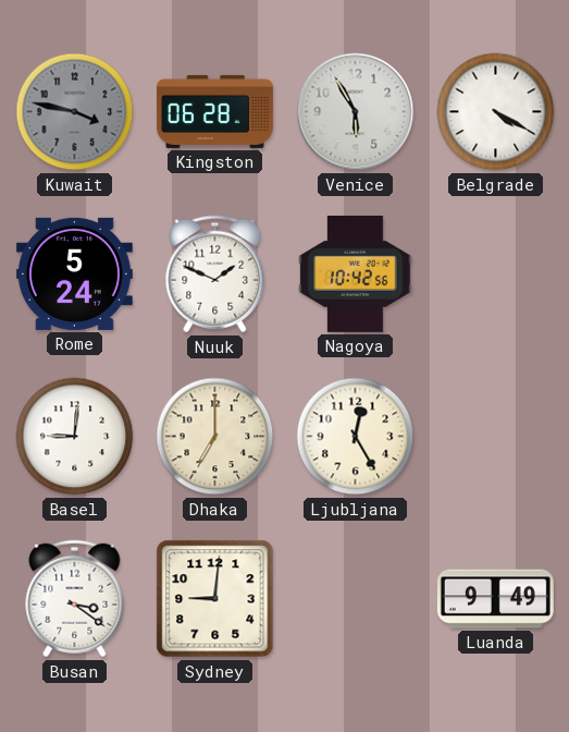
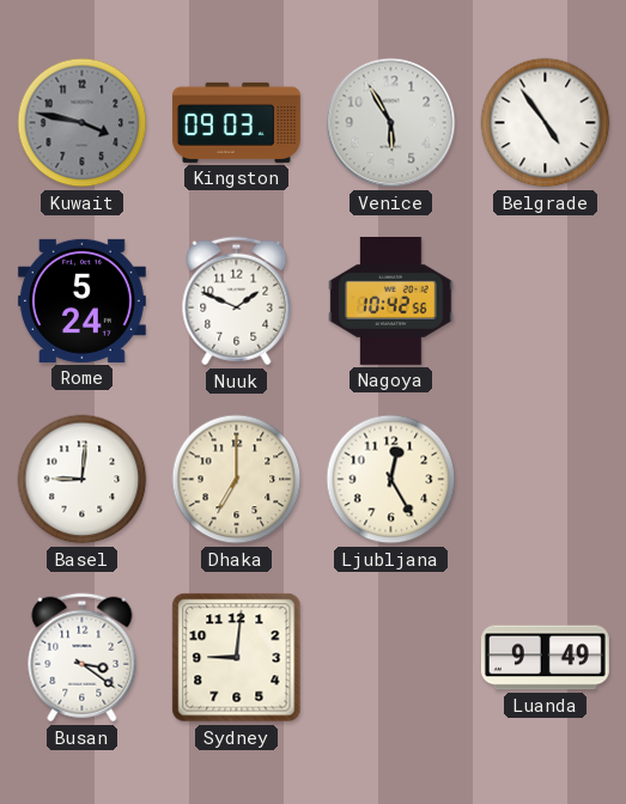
Kingston: 06:28 -> 09:03 (236, 122)
Belgrade: 4:20 -> 4:54 (546, 123)
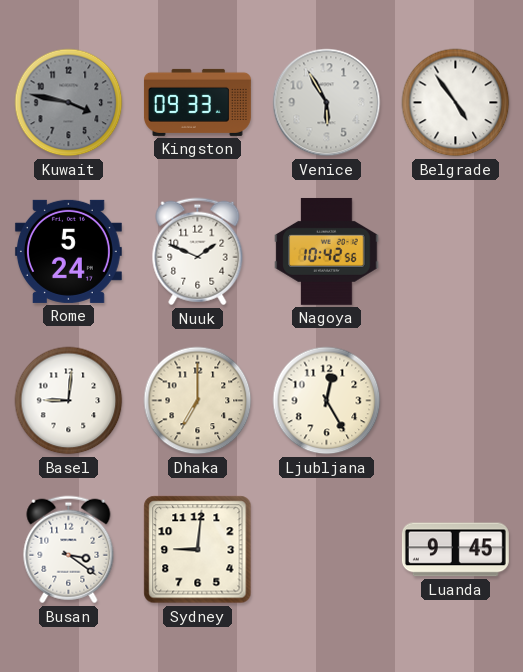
Kingston: 09:03 -> 09:33 (197, 102)
Luanda: 9:49 -> 9:45 (455, 550)
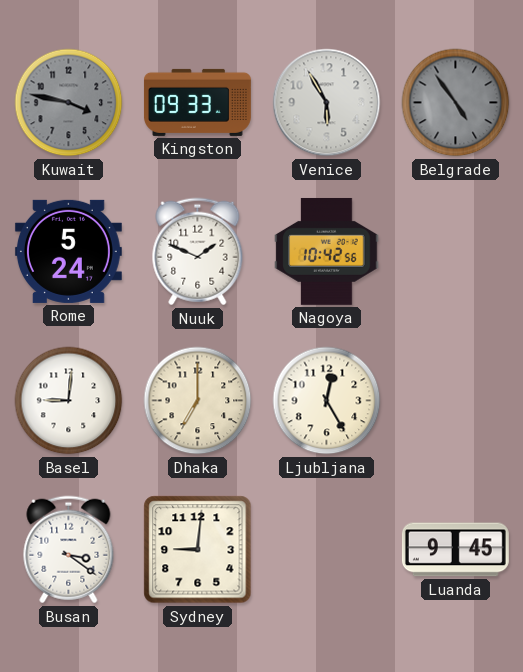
Belgrade dial: white -> grey (456, 103)
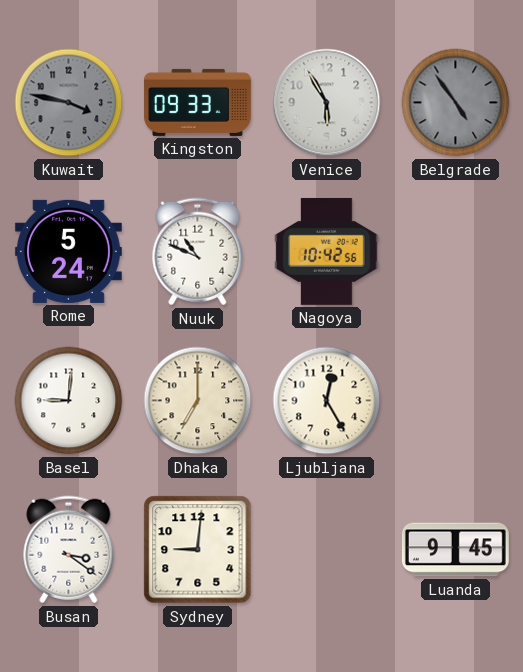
Nuuk: 1:49 -> 10:49 (198, 252)
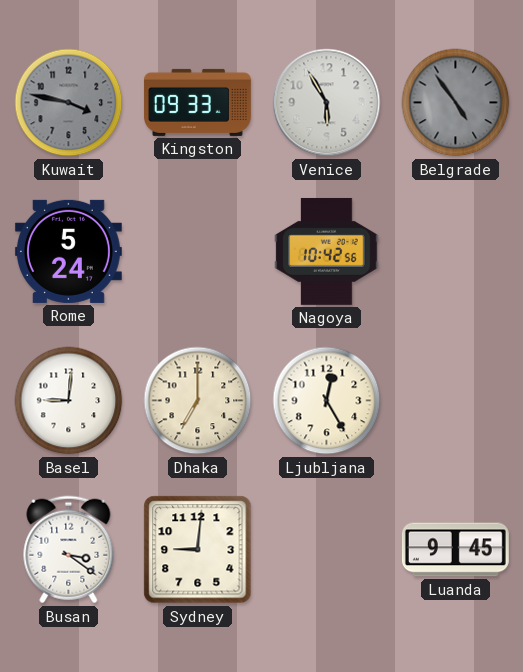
Nuuk: 10:49 -> none (198, 252)
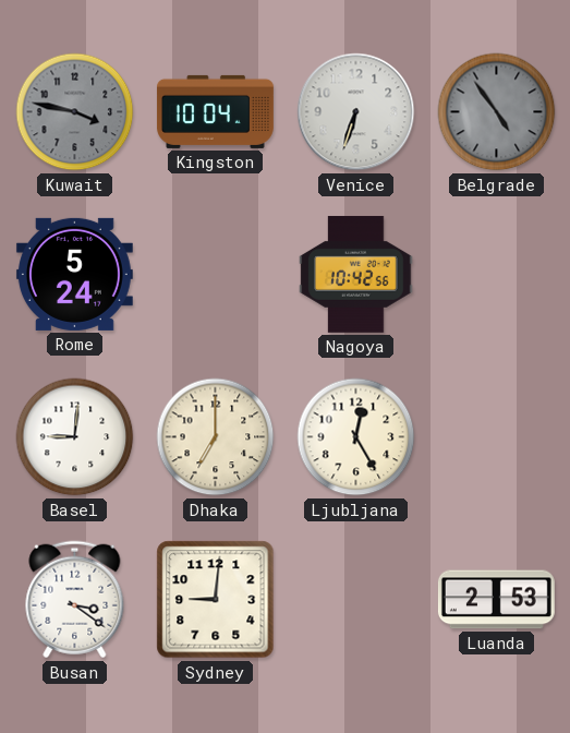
Kingston: 09:33 -> 10:04 (215, 111)
Venice: 5:55 -> 6:33 (356, 112)
Luanda: 9:45 -> 2:53 (496, 600)
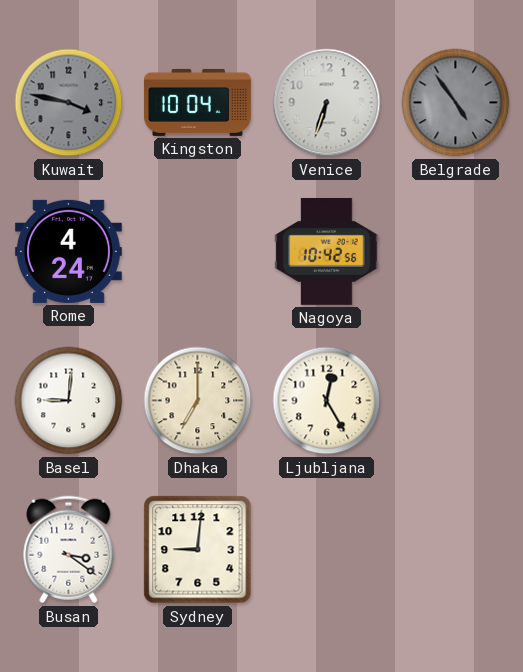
Rome: 5:24 -> 4:24 (68, 251)
Luanda: 2:53 -> none (496, 600)
